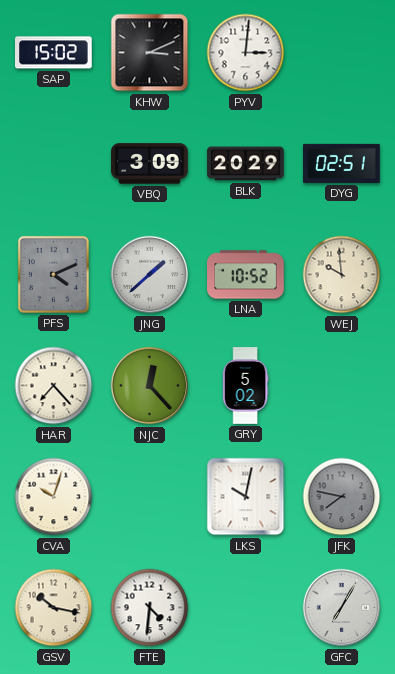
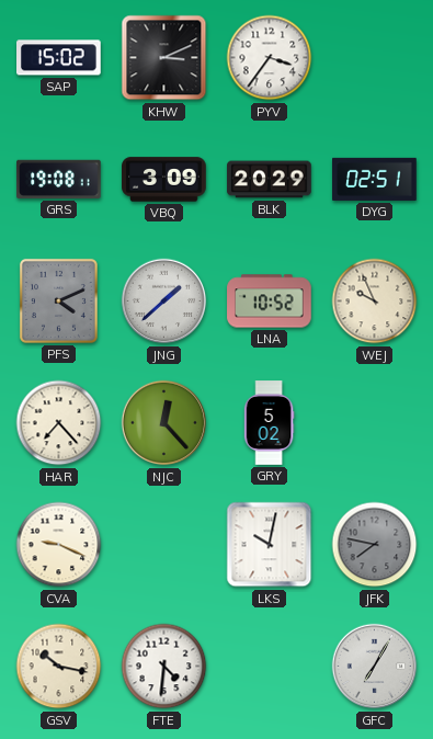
PYV: 3:01 -> 3:36 (270, 58)
GRS: none -> 19:08 (59, 179)
WEJ: 9:59 -> 9:56 (375, 302)
CVA: 10:03 -> 9:19 (59, 545)
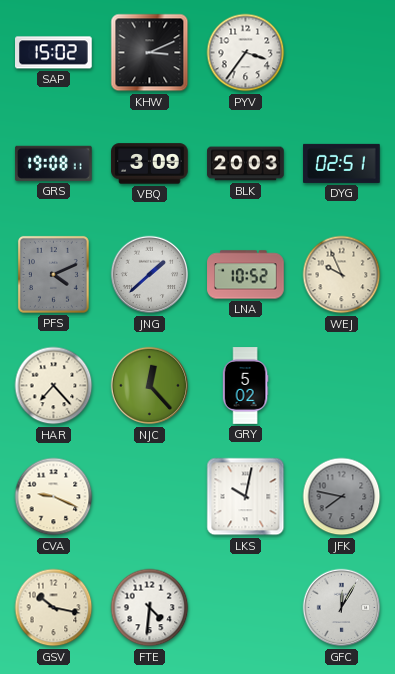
BLK: 20:29 -> 20:03 (246, 164)
GFC: 7:05 -> 12:05 (342, 608)
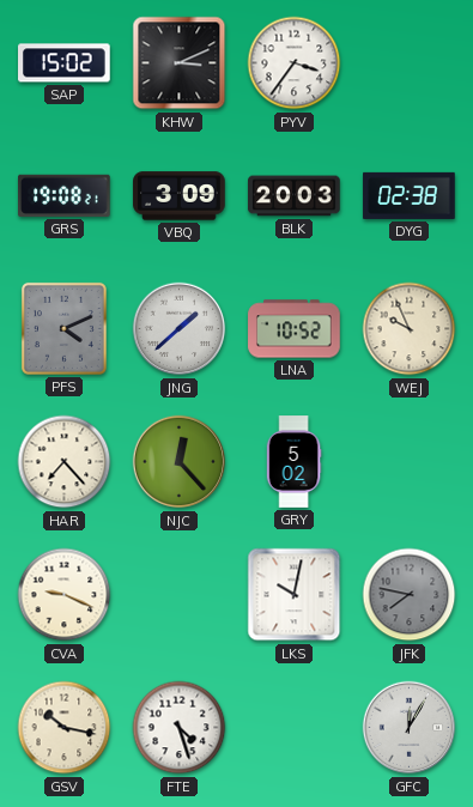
GRS: 19:08:11 -> 19:08:21 (65, 195)
DYG: 02:51 -> 02:38 (410, 195)
FTE: 4:31 -> 4:27 (180, 728)
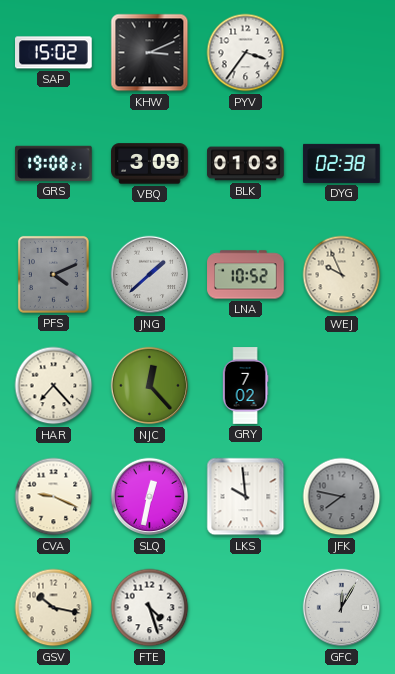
BLK: 20:03 -> 01:03 (246, 164)
GRY: 5:02 -> 7:02 (245, 386)
SLQ: none -> 12:32 (150, 497)
LKS: 10:02 -> 9:59 (246, 497)
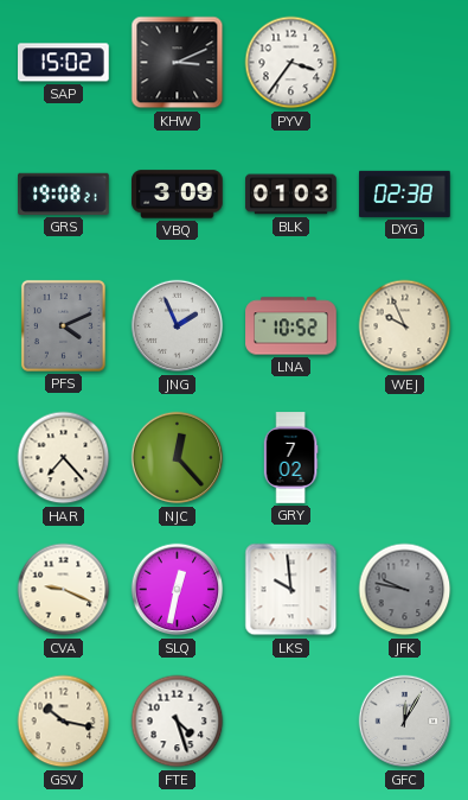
JNG: 1:38 -> 1:56 (178, 326)
JFK: 7:47 -> 9:47 (405, 590)
